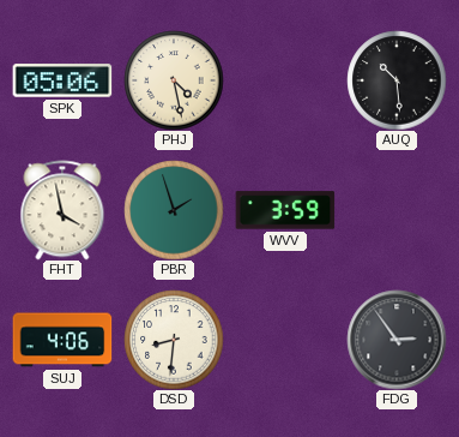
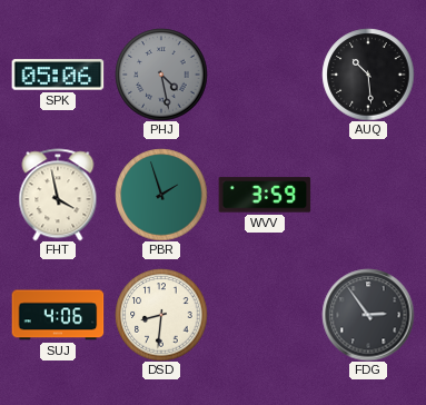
PHJ dial: cream -> grey (161, 75)
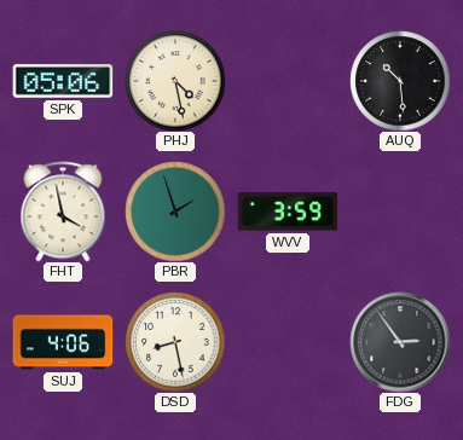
PHJ dial: grey -> cream (175, 81)
DSD: 8:31 -> 8:28 (175, 342)
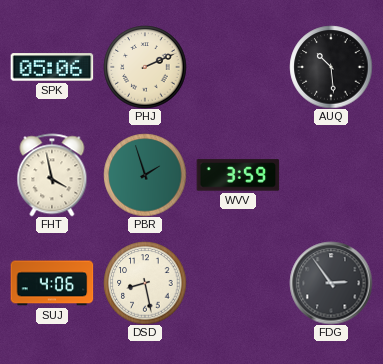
PHJ: 4:28 -> 2:11 (145, 67)
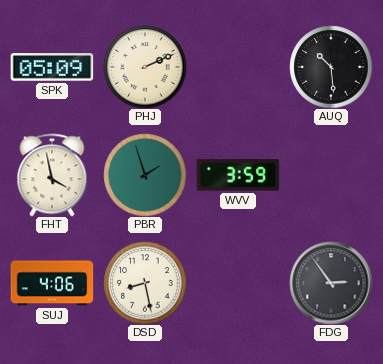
SPK: 05:06 -> 05:09 (52, 67)
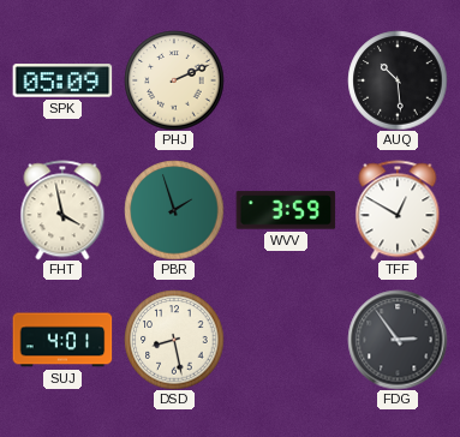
TFF: none -> 12:50 (398, 210)
SUJ: 4:06 -> 4:01 (62, 340)
